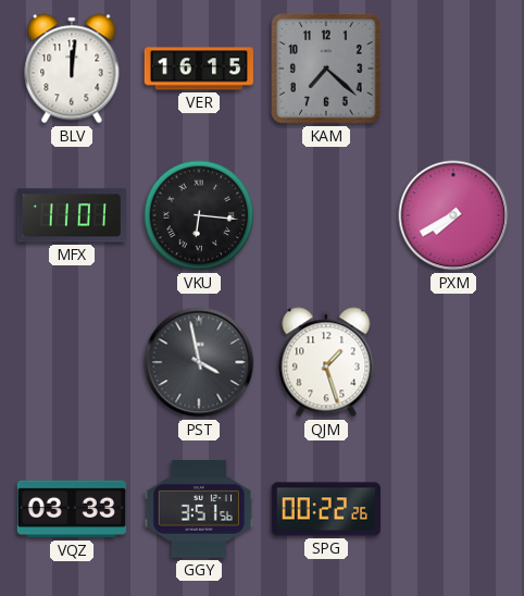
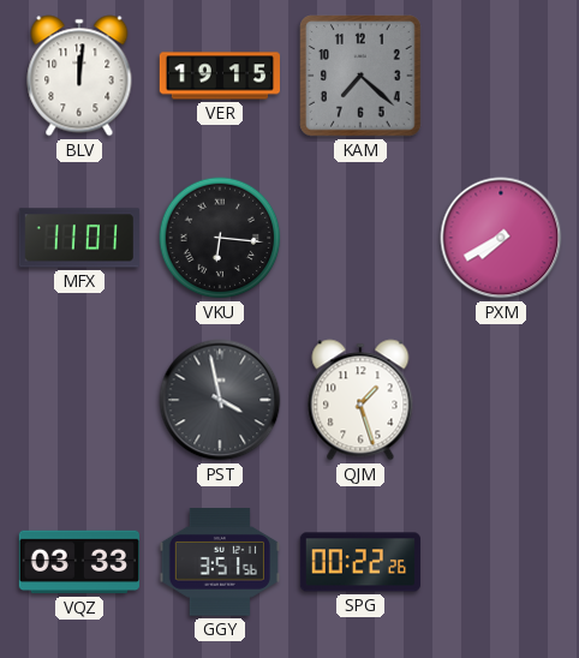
VER: 16:15 -> 19:15 (220, 76)
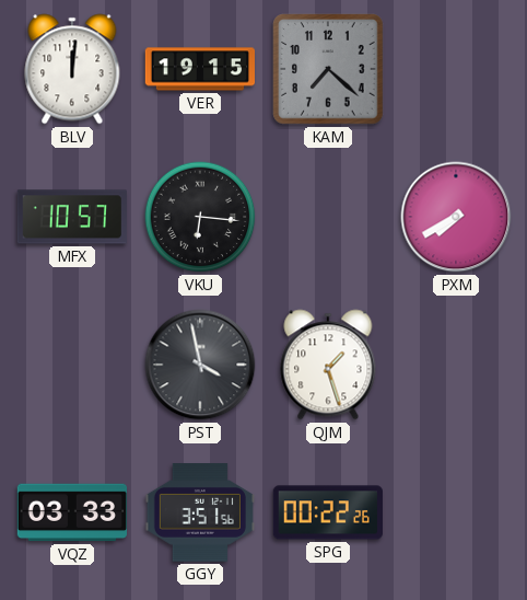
MFX: 11:01 -> 10:57 (72, 217)
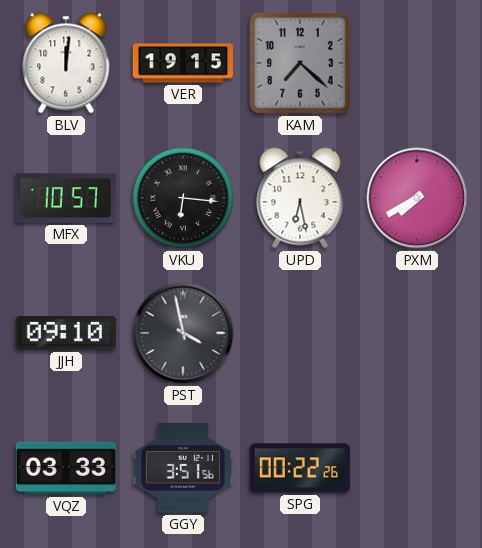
UPD: none -> 6:28 (300, 198)
JJH: none -> 09:10 (66, 334)
QJM: 1:27 -> none (328, 365)
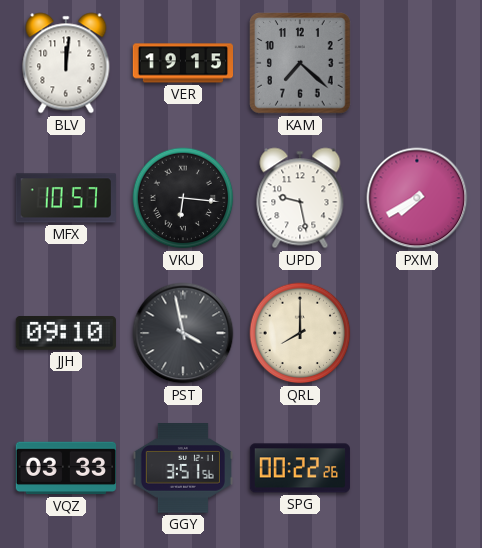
UPD: 6:28 -> 9:28 (300, 198)
QRL: none -> 8:00 (300, 333)
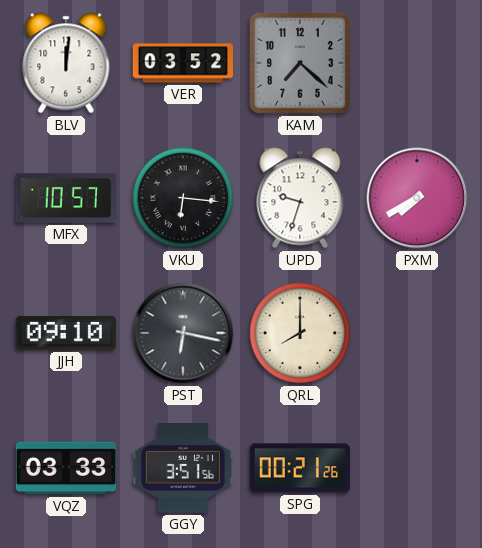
VER: 19:15 -> 03:52 (183, 63)
UPD: 9:28 -> 9:33 (300, 198)
PST: 3:58 -> 6:17 (183, 333)
SPG: 00:22 -> 00:21 (300, 468)
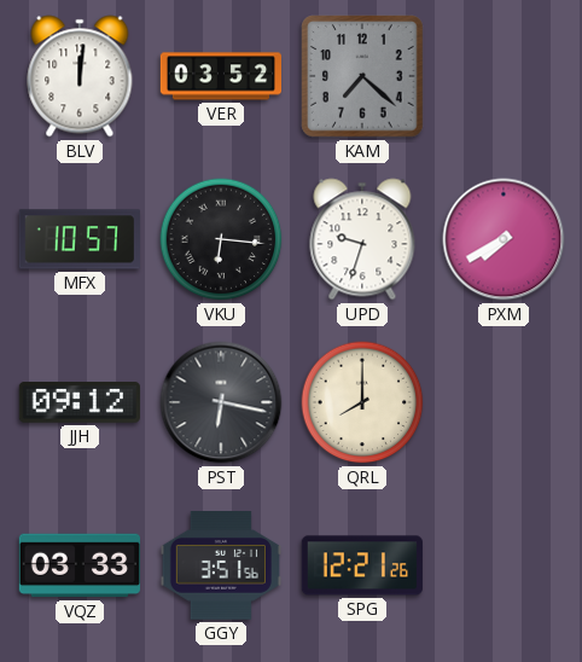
JJH: 09:10 -> 09:12 (80, 403)
SPG: 00:21 -> 12:21 (362, 565)
